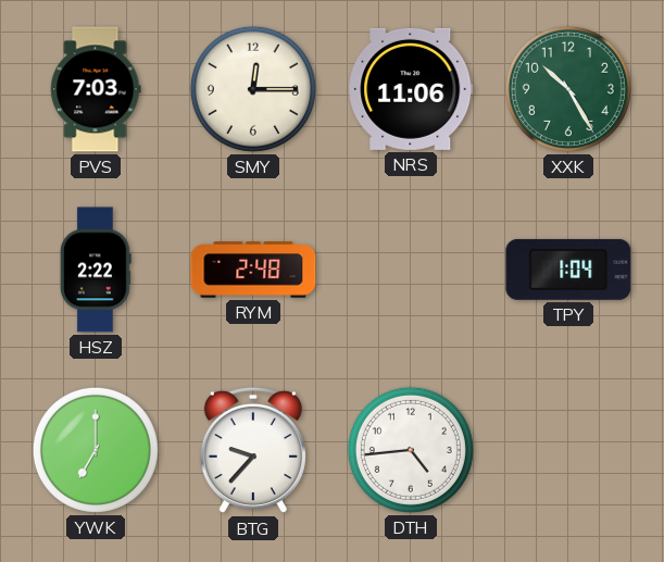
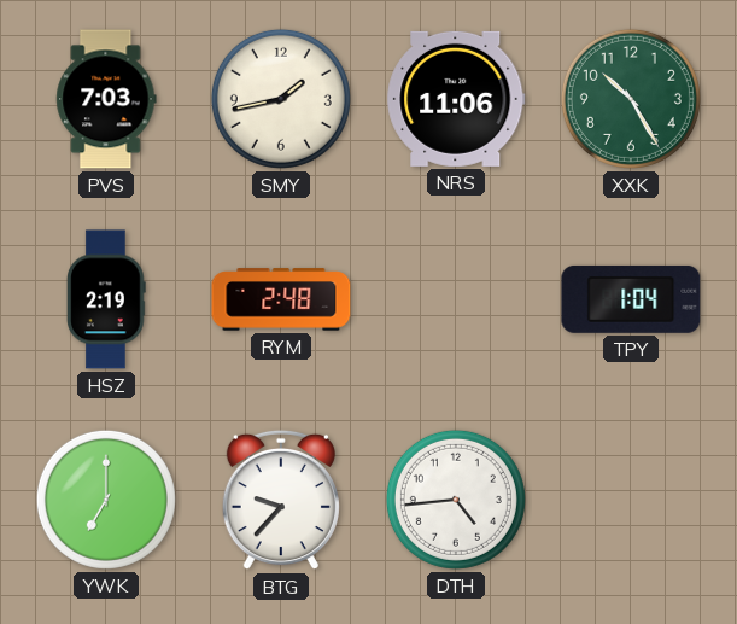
SMY: 12:15 -> 1:43 (281, 99)
HSZ: 2:22 -> 2:19 (107, 299)
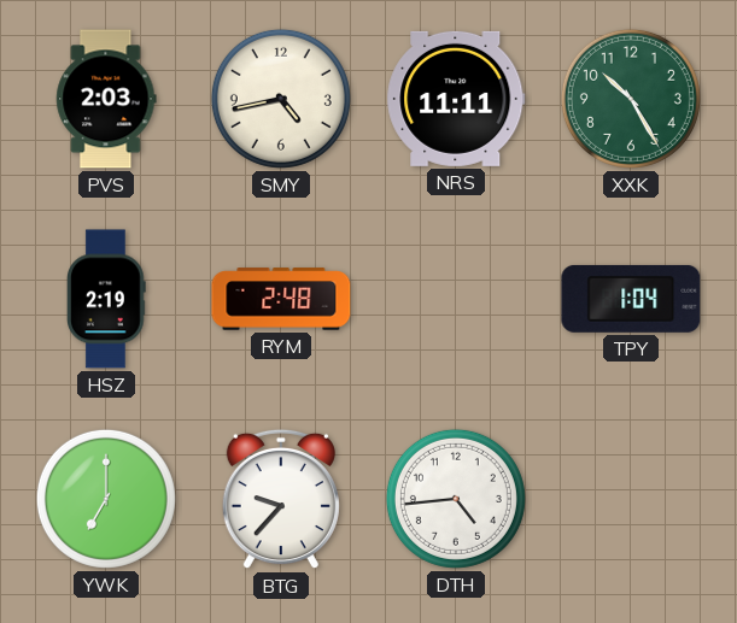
PVS: 7:03 -> 2:03 (106, 99)
SMY: 1:43 -> 4:43 (281, 99)
NRS: 11:06 -> 11:11 (456, 99)
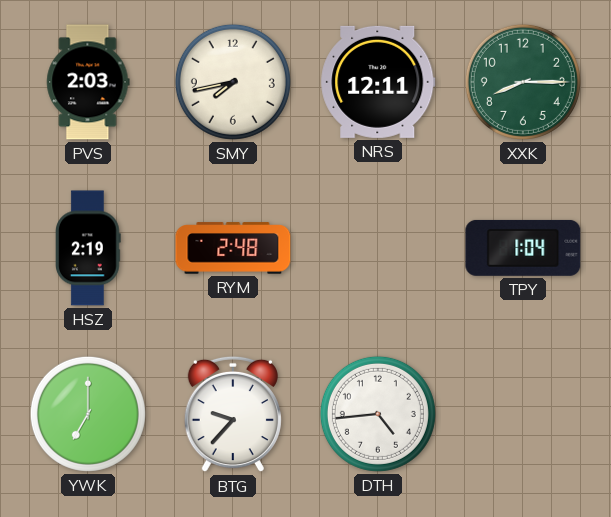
SMY: 4:43 -> 7:43 (233, 82)
NRS: 11:11 -> 12:11 (378, 82)
XXK: 10:25 -> 8:15 (523, 82)
